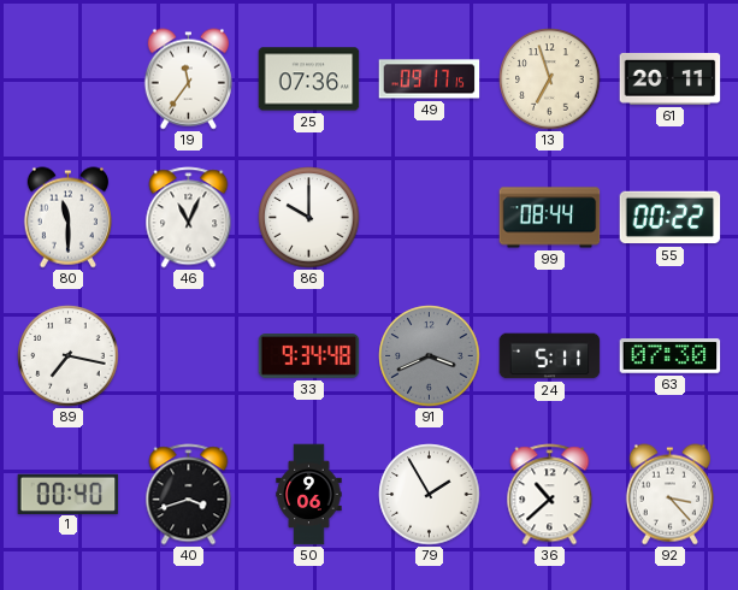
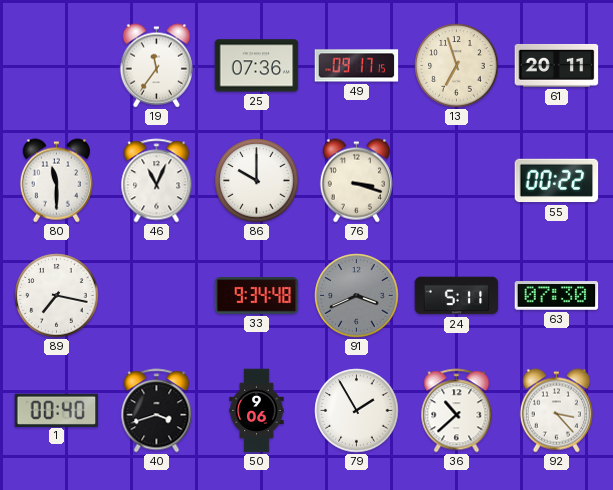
76: none -> 3:18 (356, 181)
99: 08:44 -> none (550, 218)
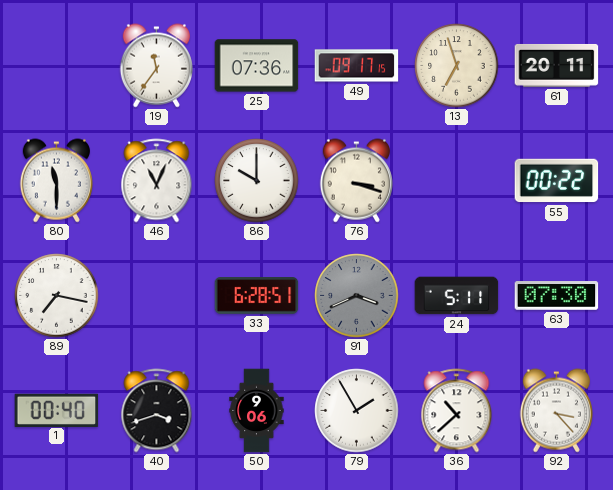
33: 9:34 -> 6:28 (257, 296)
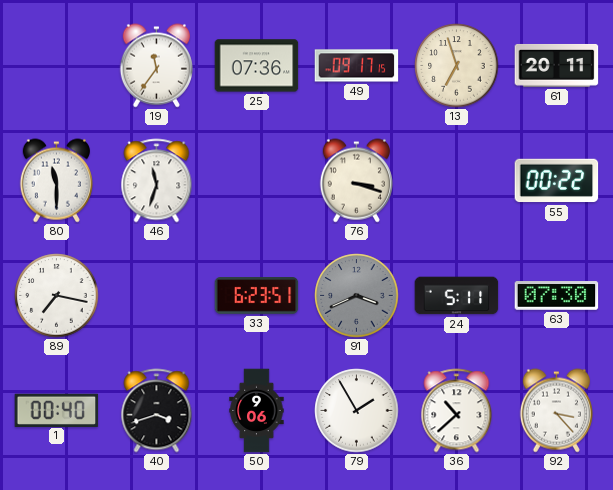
46: 11:04 -> 11:33 (157, 181)
86: 10:00 -> none (257, 181)
33: 6:28 -> 6:23 (257, 296)
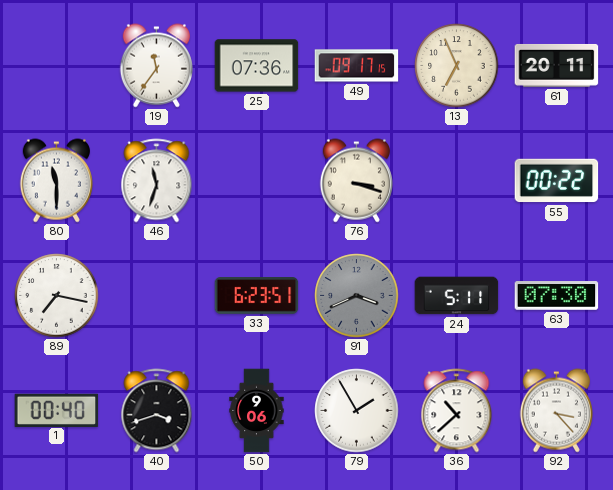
13: 6:57 -> 6:56 (457, 66)
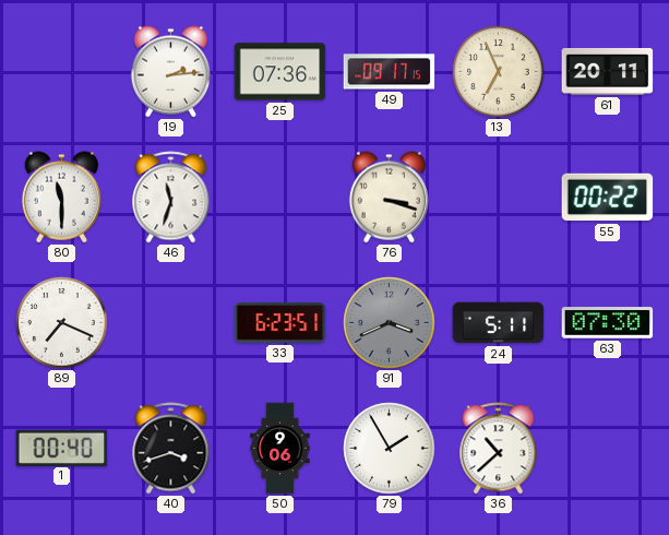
19: 11:36 -> 2:14 (170, 72)
89: 7:17 -> 7:19 (62, 323)
92: 3:23 -> none (556, 411)
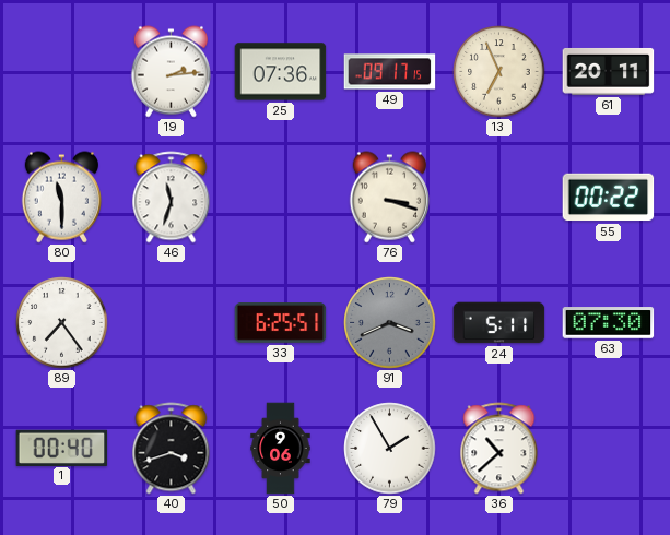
89: 7:19 -> 7:24 (62, 323)
33: 6:23 -> 6:25 (281, 323)
